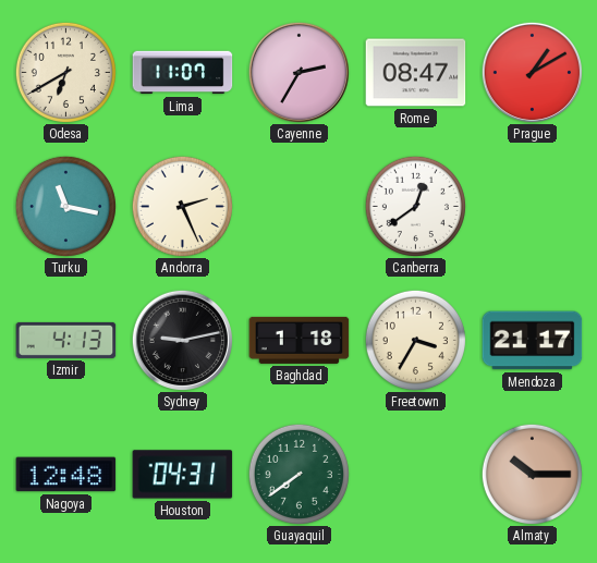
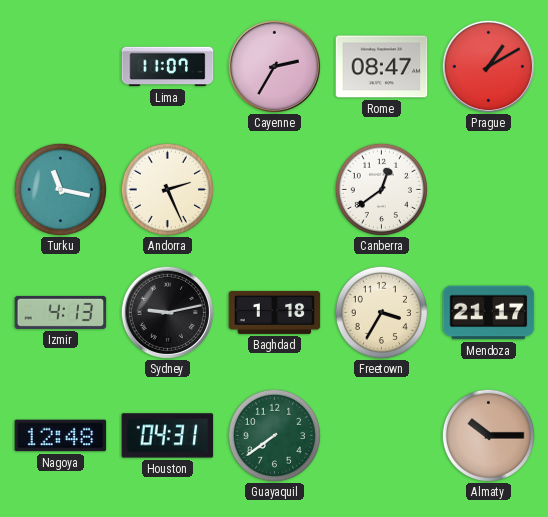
Odesa: 6:40 -> none (65, 72)
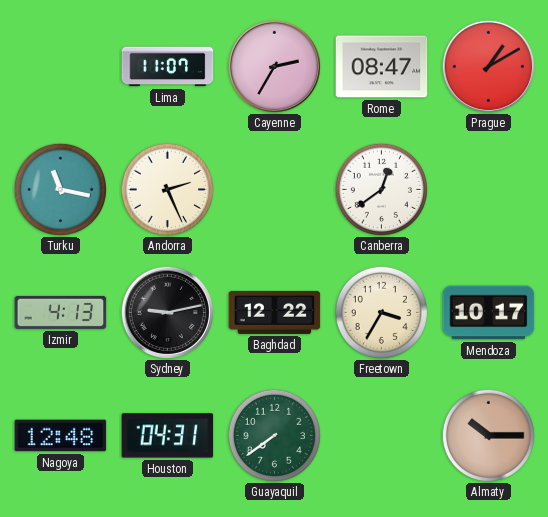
Baghdad: 1:18 -> 12:22 (275, 312)
Mendoza: 21:17 -> 10:17 (489, 313)
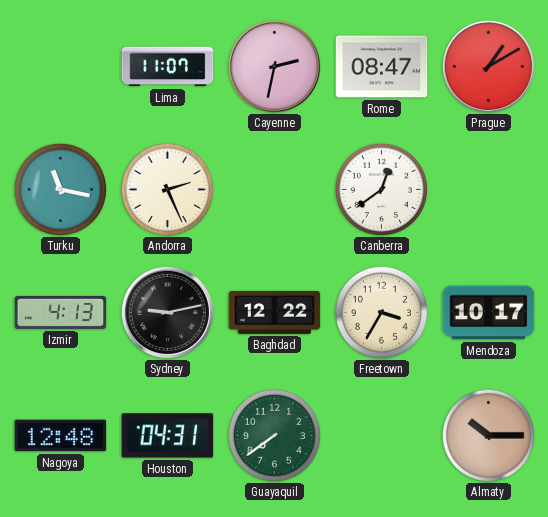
Cayenne: 2:35 -> 2:32 (274, 66)
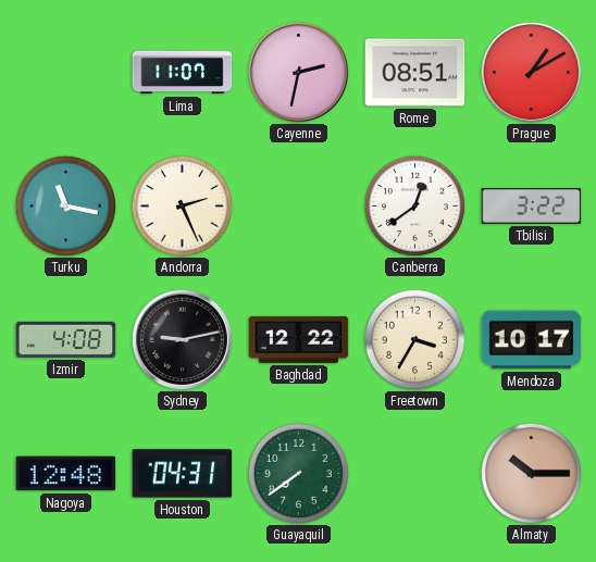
Rome: 08:47 -> 08:51 (415, 73)
Tbilisi: none -> 3:22 (532, 207)
Izmir: 4:13 -> 4:08 (66, 339)
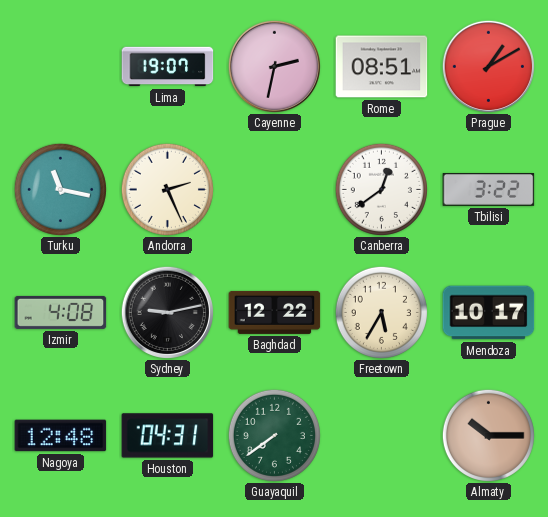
Lima: 11:07 -> 19:07 (168, 67)
Freetown: 3:35 -> 5:35 (381, 312)
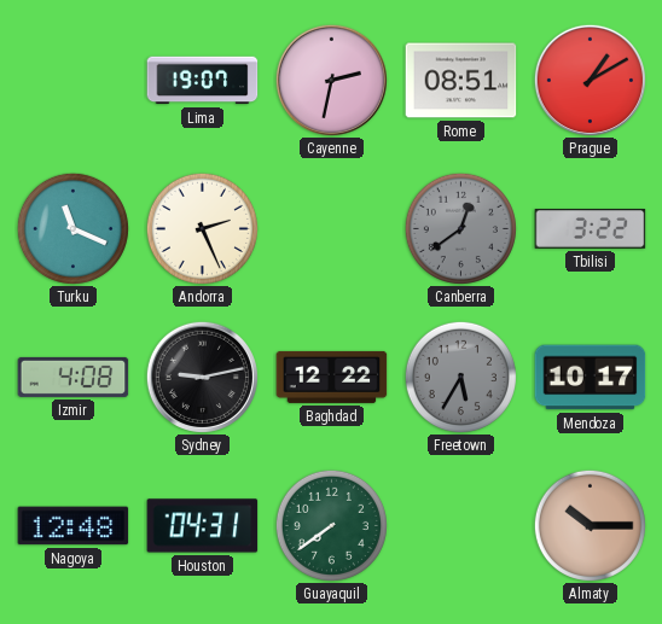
Turku: 11:17 -> 11:19 (72, 228)
Canberra dial: white -> grey (460, 228)
Freetown dial: cream -> grey (460, 377)
